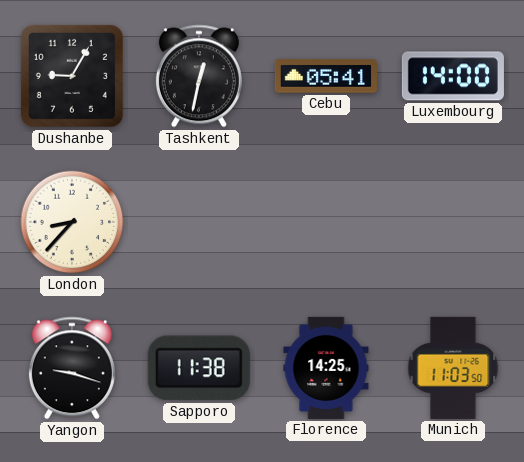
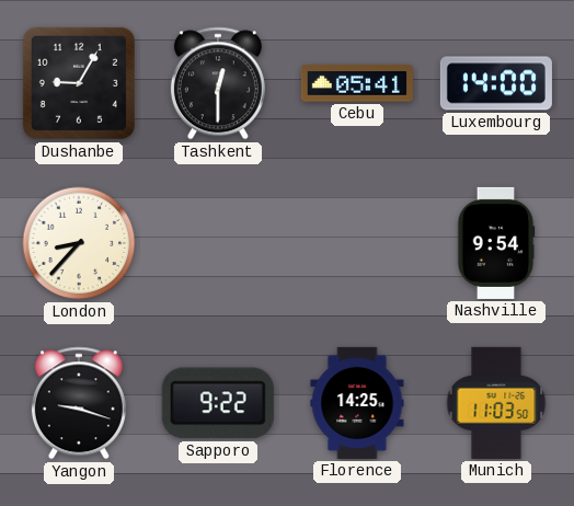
Tashkent: 12:32 -> 12:30 (218, 83)
Nashville: none -> 9:54 (496, 243)
Sapporo: 11:38 -> 9:22 (218, 403)
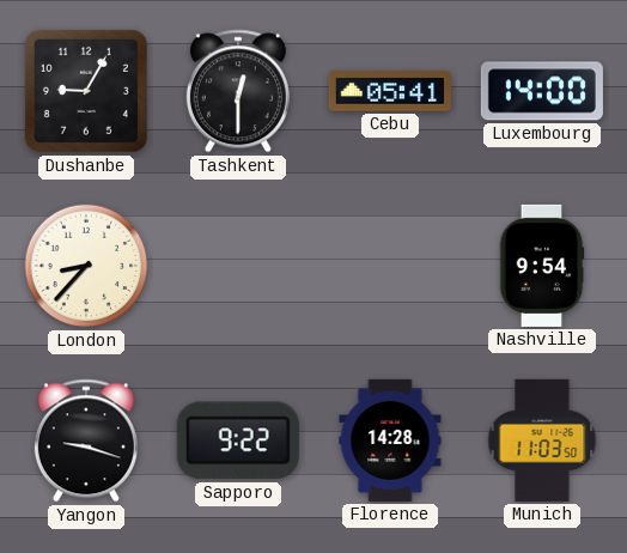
Florence: 14:25 -> 14:28 (390, 440)
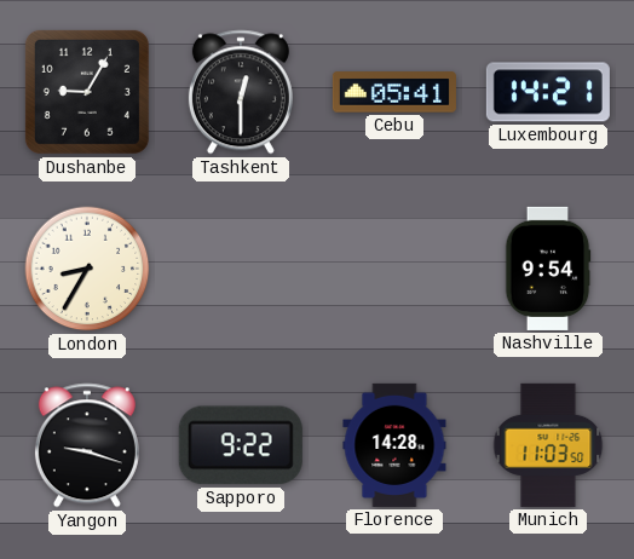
Luxembourg: 14:00 -> 14:21 (548, 92)
London: 8:37 -> 8:35 (87, 269)
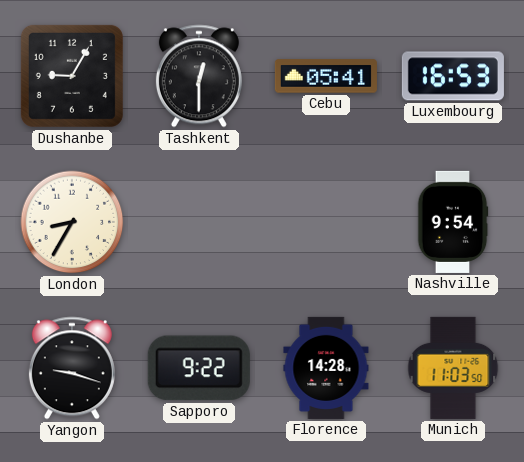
Luxembourg: 14:21 -> 16:53 (453, 76)
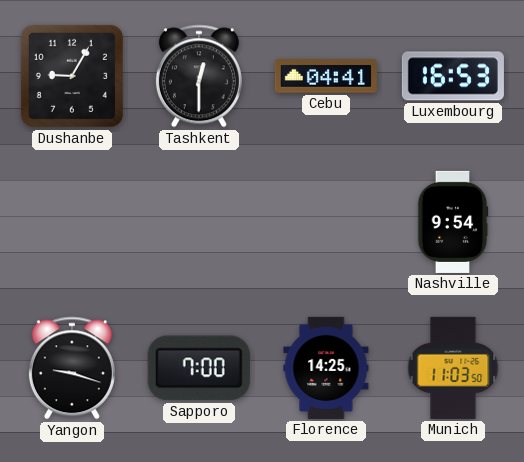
Cebu: 05:41 -> 04:41 (326, 76)
London: 8:35 -> none (72, 222)
Sapporo: 9:22 -> 7:00 (199, 368)
Florence: 14:28 -> 14:25 (326, 368)
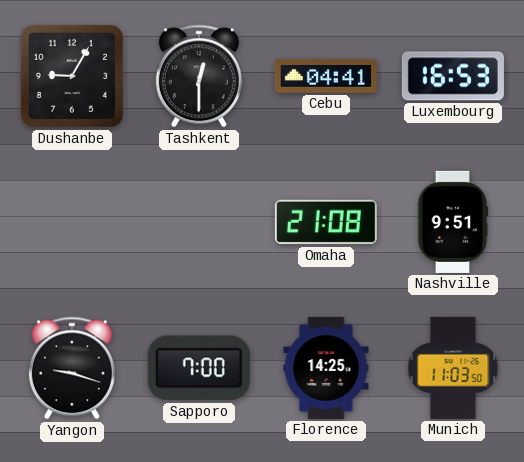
Omaha: none -> 21:08 (326, 222)
Nashville: 9:54 -> 9:51 (453, 222)
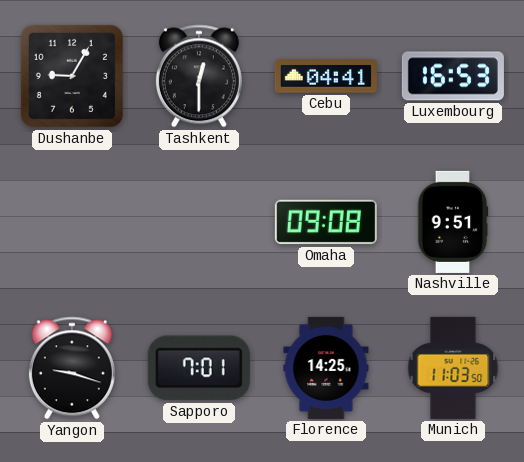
Omaha: 21:08 -> 09:08 (326, 222)
Sapporo: 7:00 -> 7:01 (199, 368)
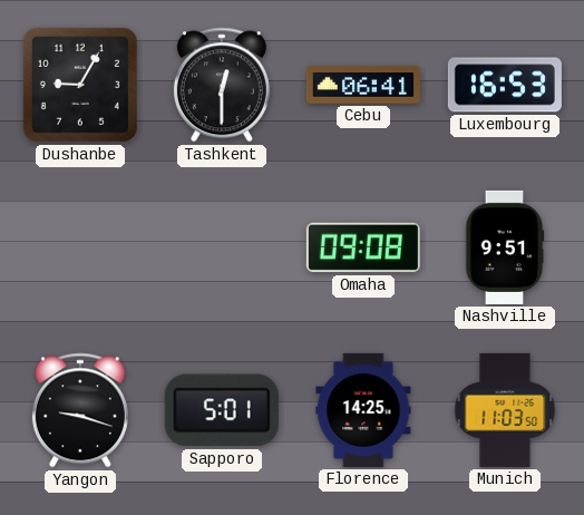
Cebu: 04:41 -> 06:41 (363, 85)
Sapporo: 7:01 -> 5:01 (222, 410)
